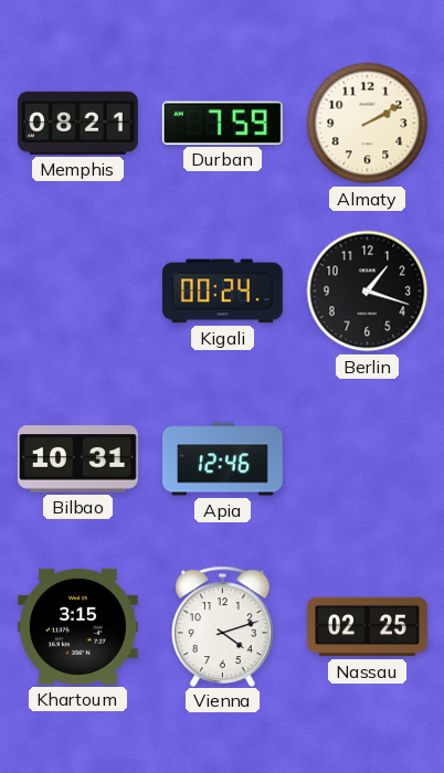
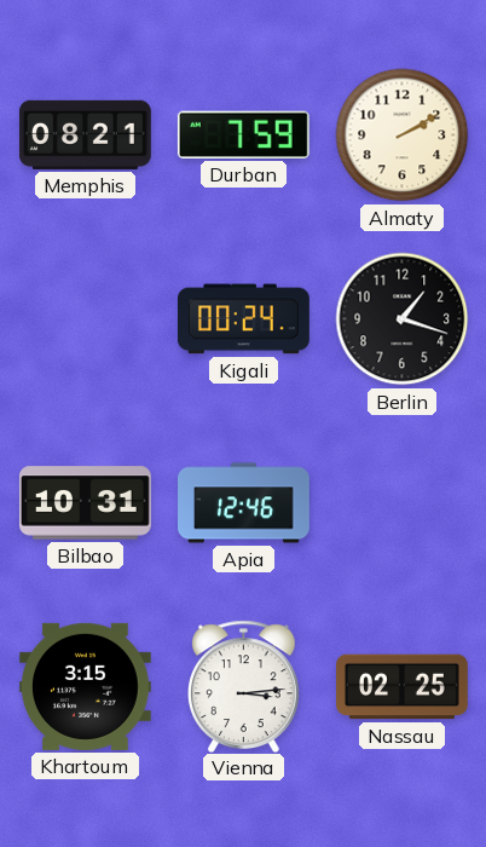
Vienna: 4:12 -> 3:14 (244, 686)
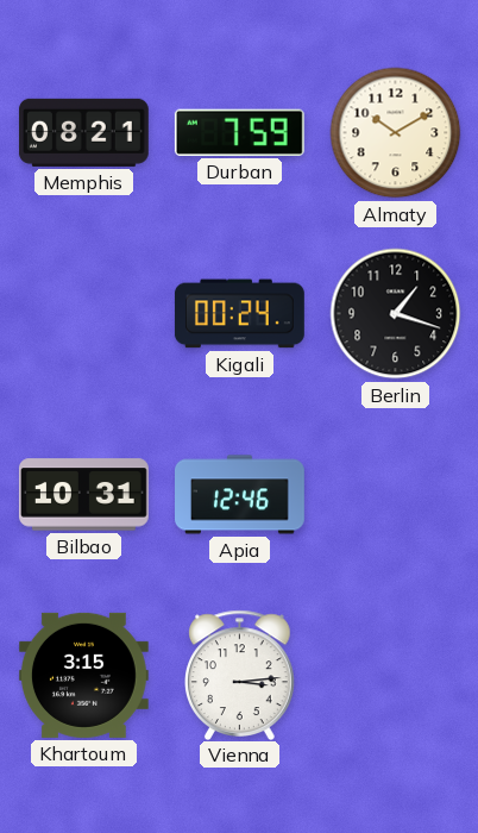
Almaty: 2:10 -> 10:10 (396, 133)
Nassau: 02:25 -> none (403, 687)
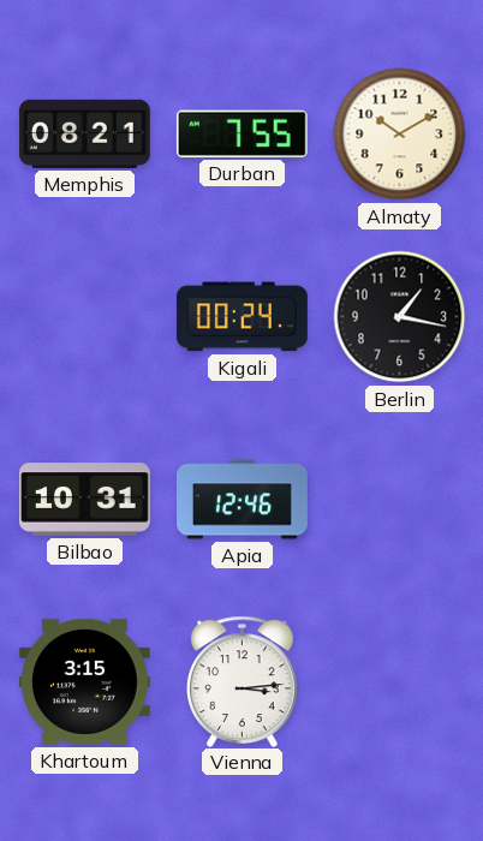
Durban: 7:59 -> 7:55 (241, 133)
Berlin: 1:18 -> 1:17 (400, 317)
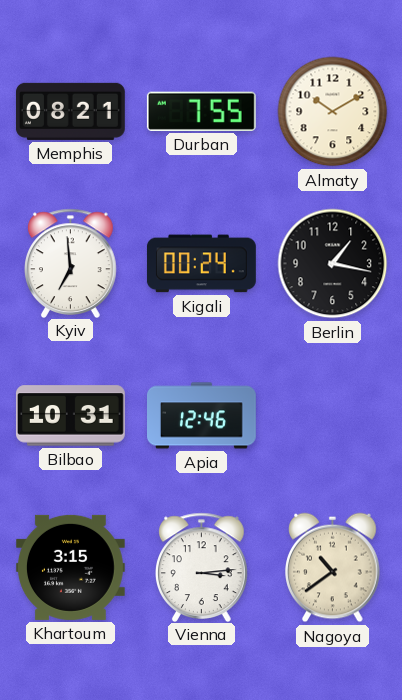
Kyiv: none -> 6:59 (71, 263)
Nagoya: none -> 10:39 (333, 568)
